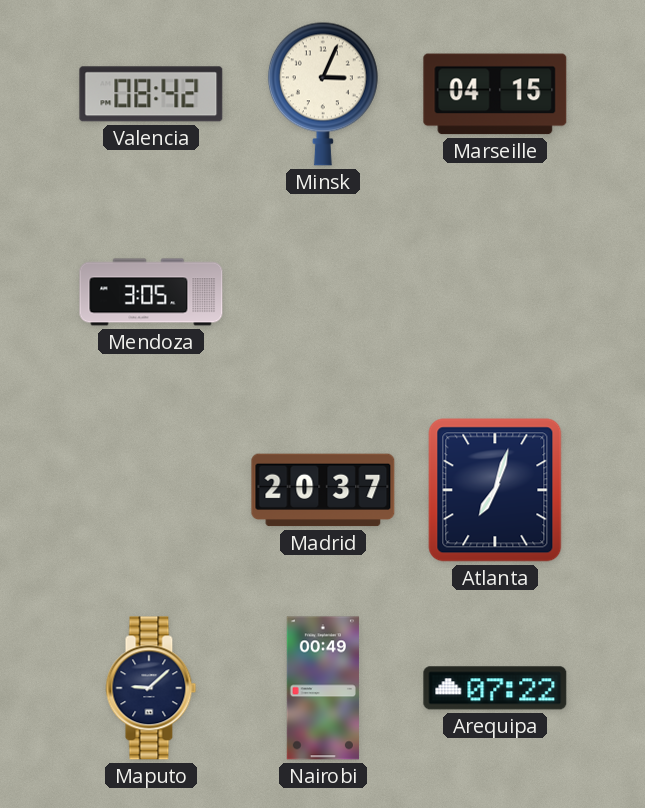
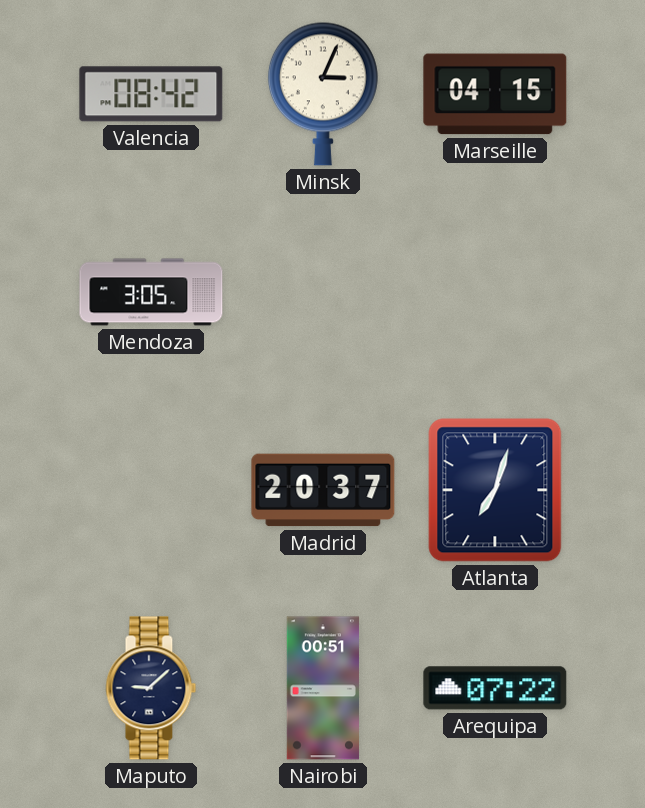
Nairobi: 00:49 -> 00:51 (323, 688)
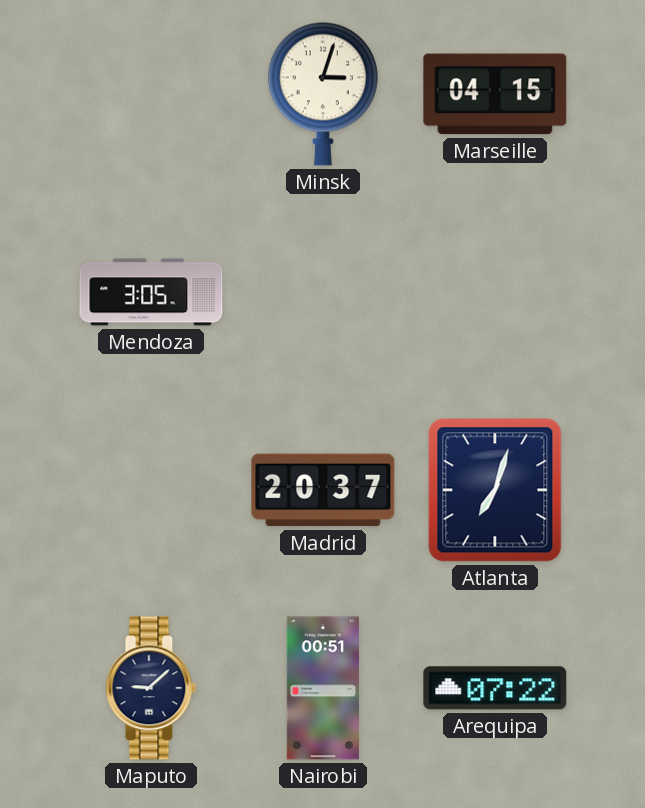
Valencia: 08:42 -> none (151, 94)
Minsk: 3:04 -> 3:03 (323, 94)
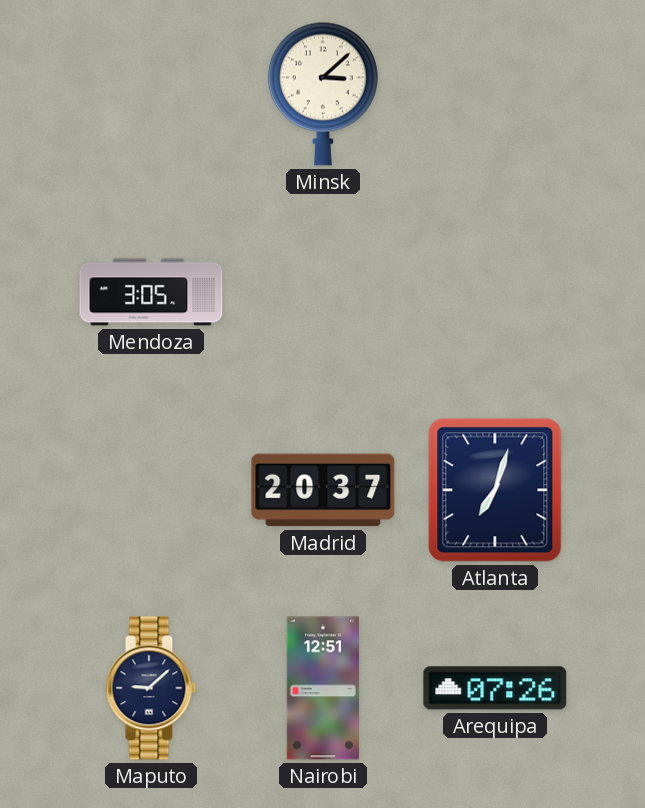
Minsk: 3:03 -> 3:08 (323, 94)
Marseille: 04:15 -> none (495, 94)
Nairobi: 00:51 -> 12:51 (323, 688)
Arequipa: 07:22 -> 07:26 (495, 688)
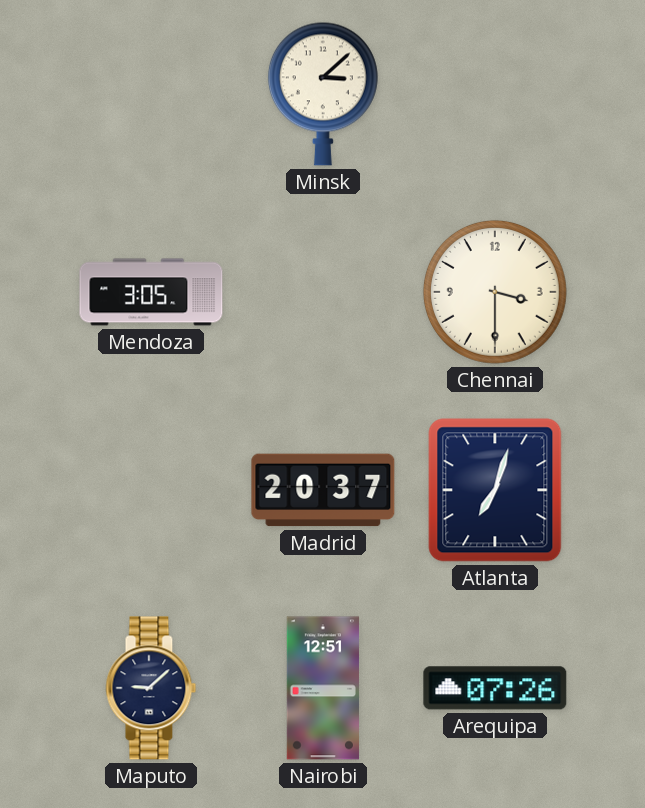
Chennai: none -> 3:30 (495, 292)
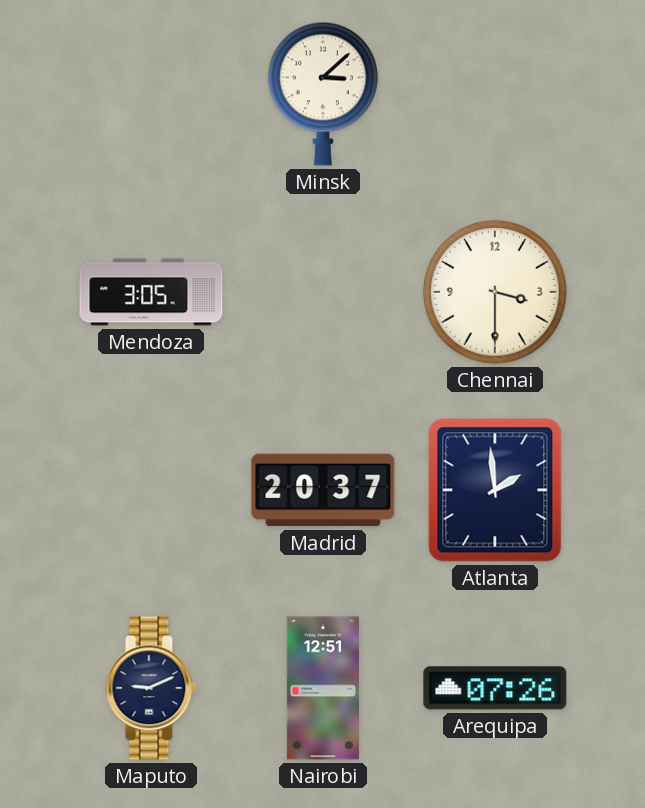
Atlanta: 7:03 -> 1:59 (495, 490)
Maputo: 9:08 -> 9:11 (151, 688)
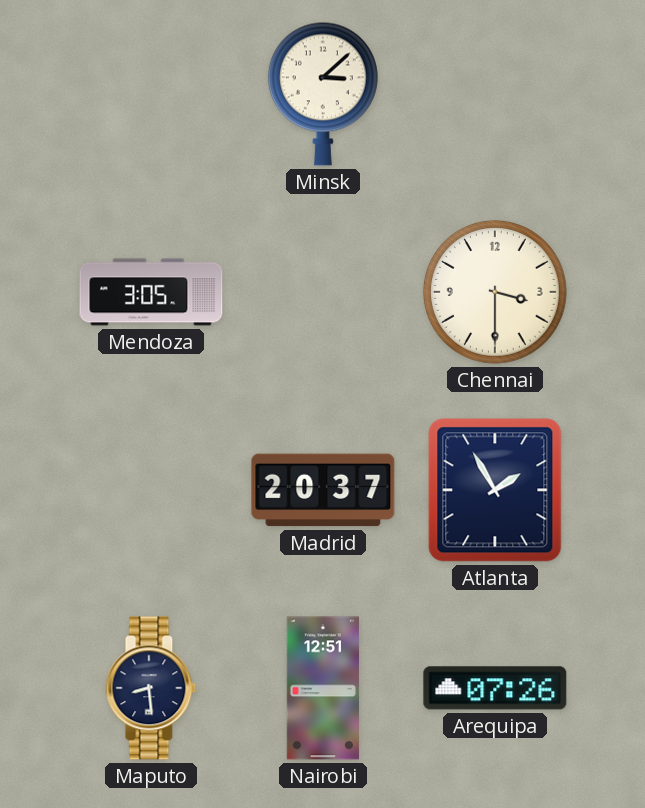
Atlanta: 1:59 -> 1:55 (495, 490)
Maputo: 9:11 -> 8:29 (151, 688)
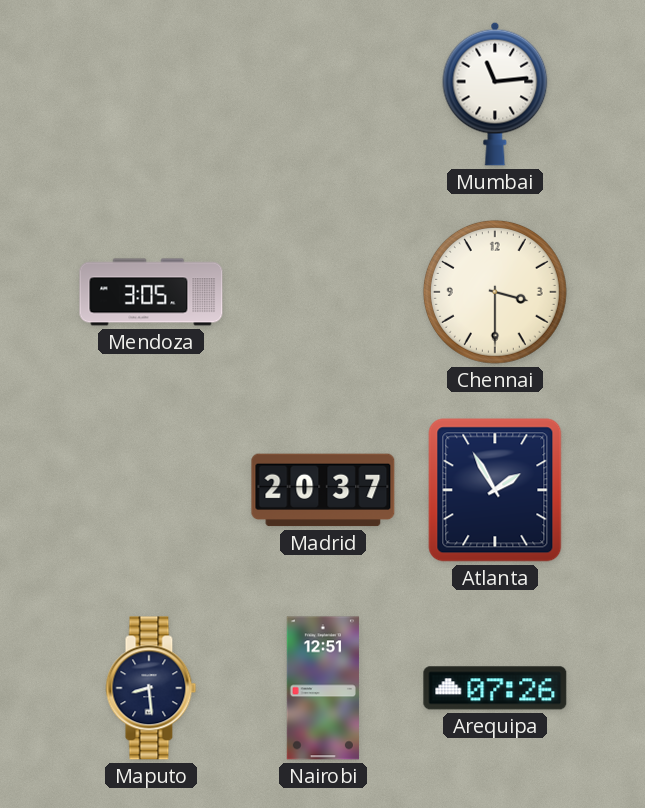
Minsk: 3:08 -> none (323, 94)
Mumbai: none -> 11:14 (495, 94)
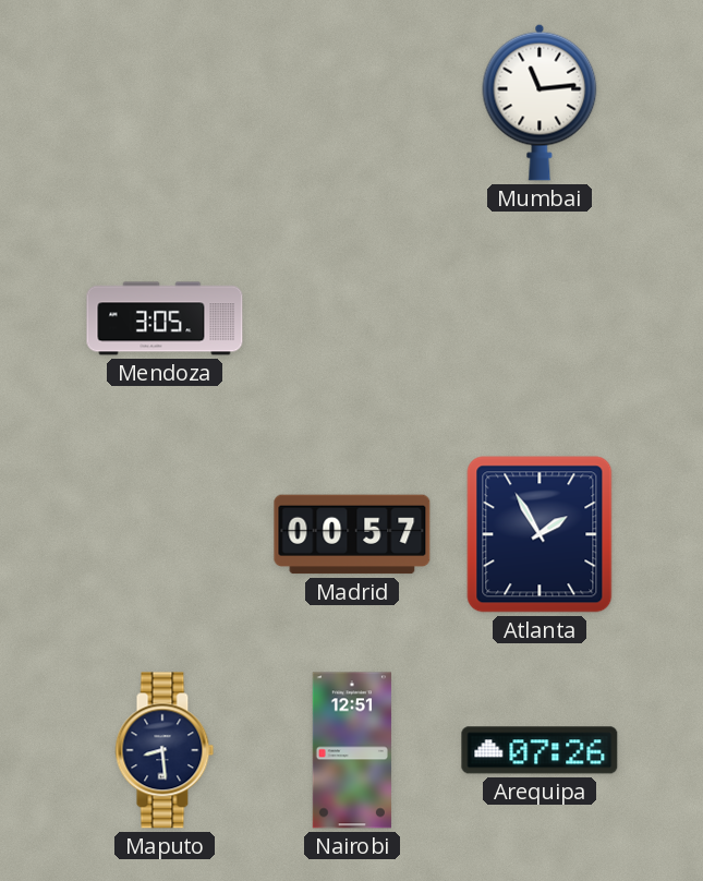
Chennai: 3:30 -> none (495, 292)
Madrid: 20:37 -> 00:57 (352, 534)
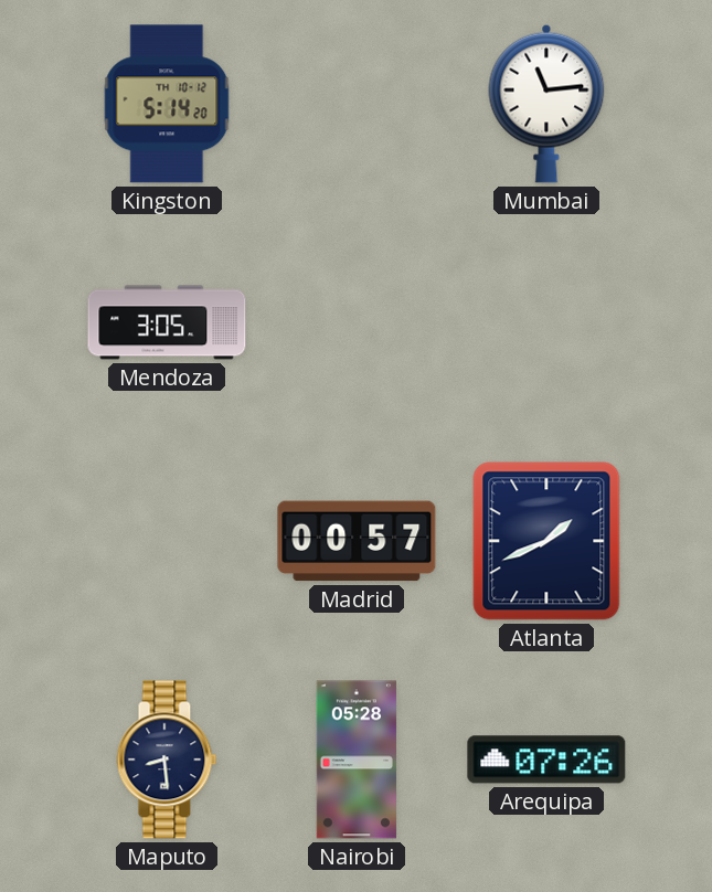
Kingston: none -> 5:14 (167, 104)
Atlanta: 1:55 -> 1:41 (546, 541)
Nairobi: 12:51 -> 05:28 (357, 760)
